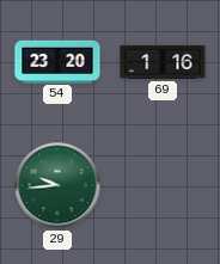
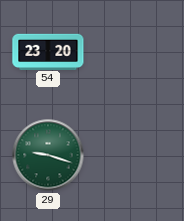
69: 1:16 -> none (163, 62)
29: 9:44 -> 9:18 (48, 155)
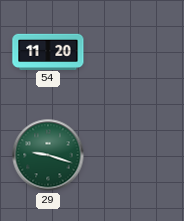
54: 23:20 -> 11:20 (48, 51)
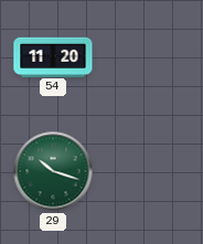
29: 9:18 -> 10:18 (53, 171)
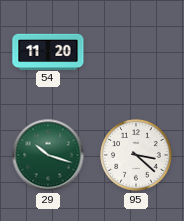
95: none -> 3:22 (136, 155)
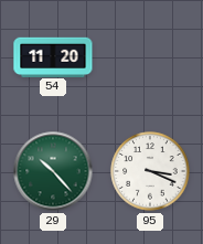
29: 10:18 -> 10:23 (53, 171)
95: 3:22 -> 3:19 (150, 171)
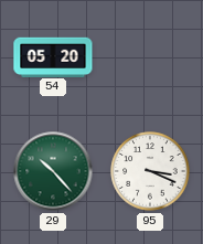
54: 11:20 -> 05:20 (53, 56)
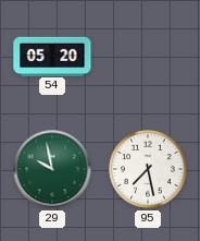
29: 10:23 -> 9:58 (52, 169)
95: 3:19 -> 7:28 (148, 169)
